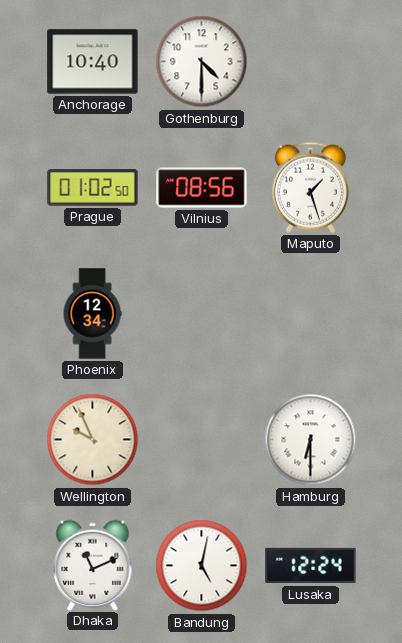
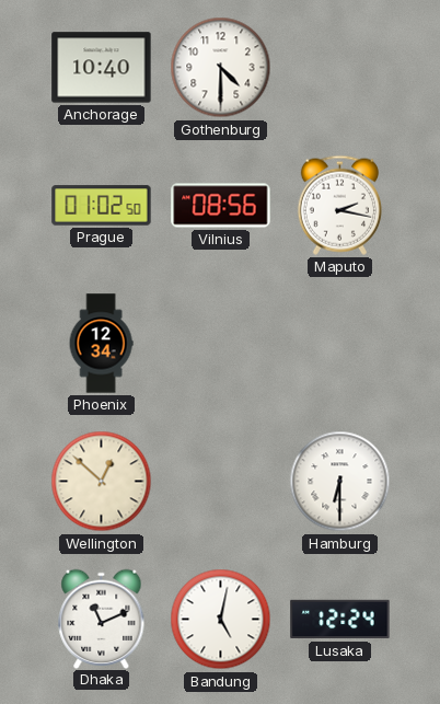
Maputo: 1:27 -> 2:17 (339, 205)
Wellington: 9:56 -> 12:52 (102, 482)
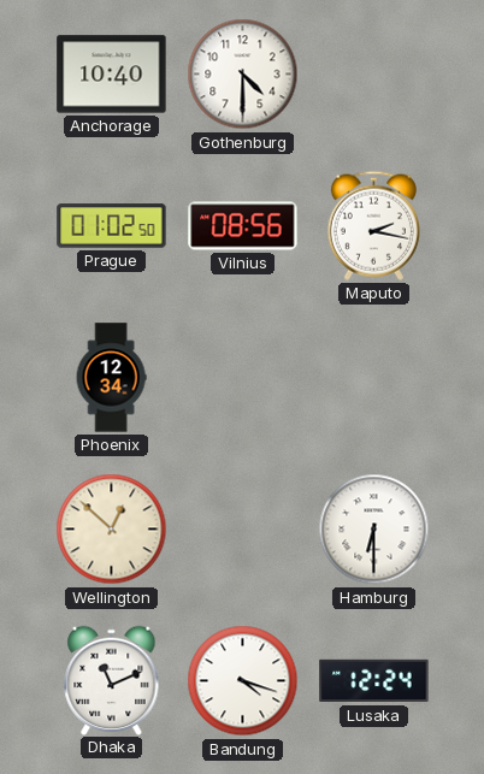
Bandung: 5:02 -> 4:18 (243, 681)
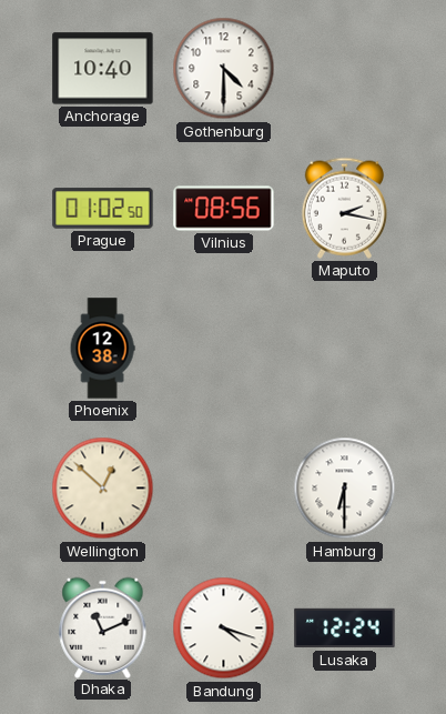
Phoenix: 12:34 -> 12:38 (102, 349)
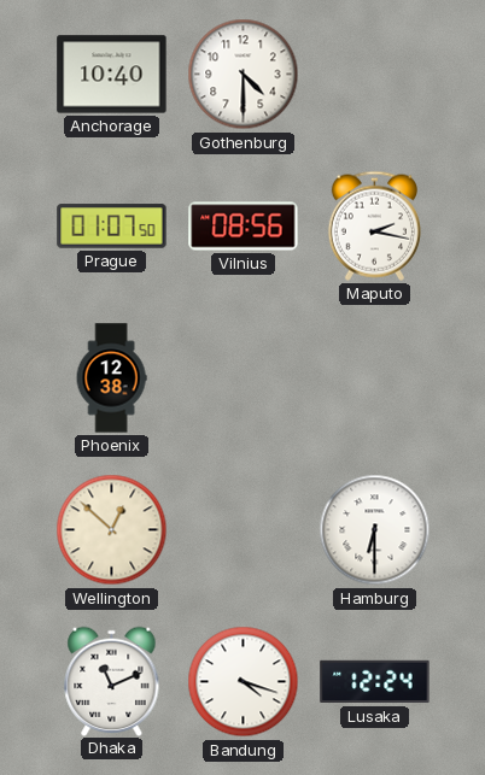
Prague: 01:02 -> 01:07 (112, 227)
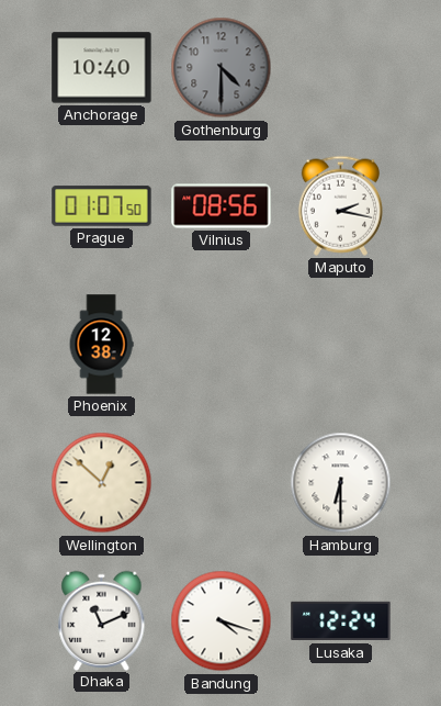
Gothenburg dial: white -> grey (222, 68)
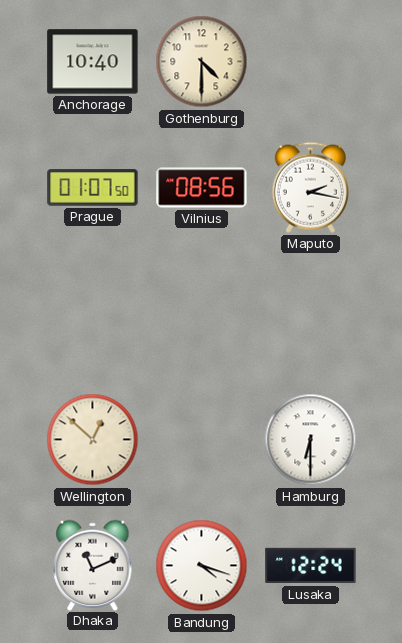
Gothenburg dial: grey -> cream (202, 62)
Phoenix: 12:38 -> none (101, 345)
